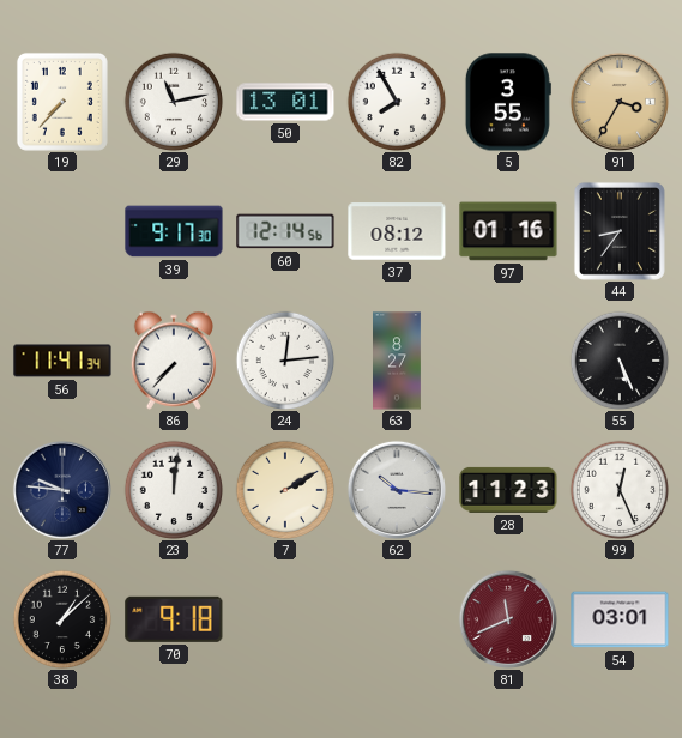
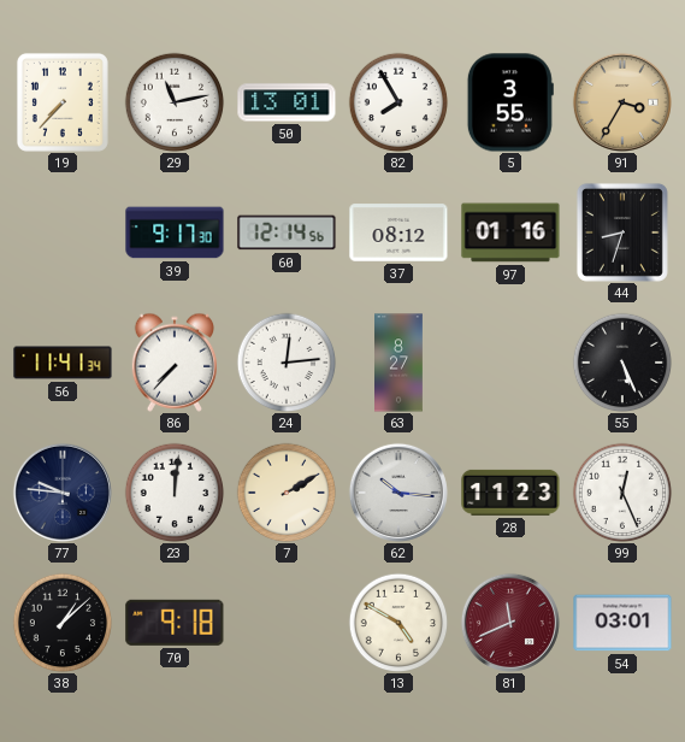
44: 8:36 -> 8:33 (622, 232)
13: none -> 4:50 (398, 623)
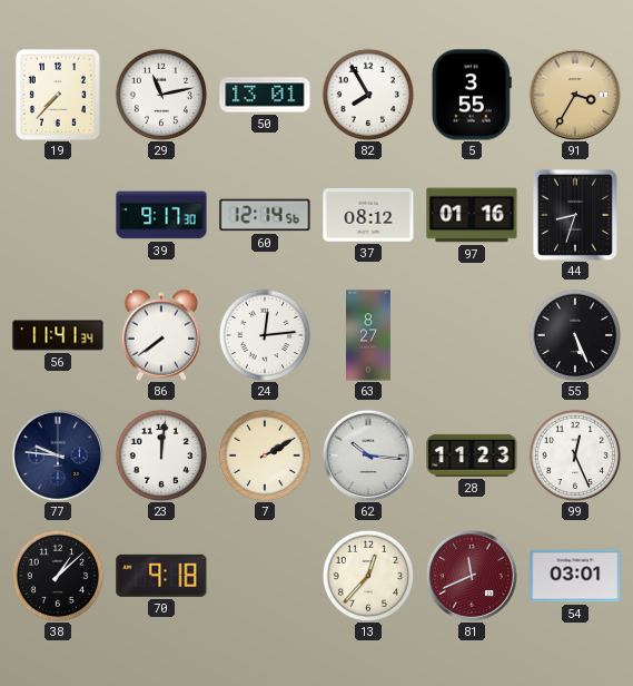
86: 7:37 -> 7:39 (160, 335)
13: 4:50 -> 12:37 (368, 576)
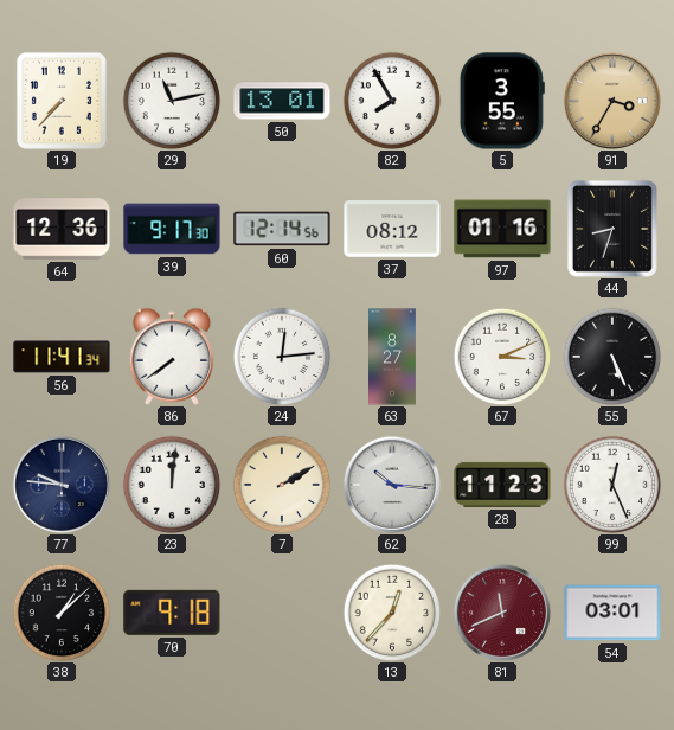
64: none -> 12:36 (62, 229)
67: none -> 3:11 (502, 357)
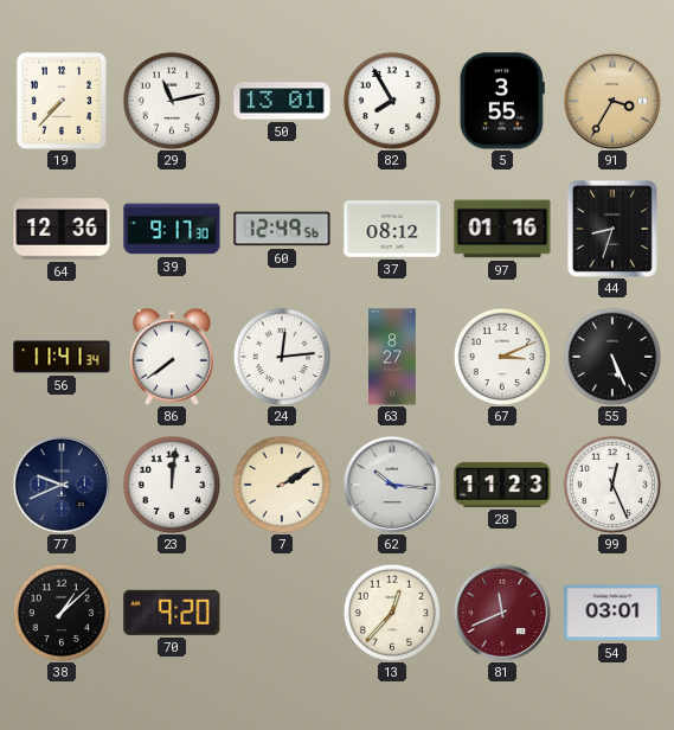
60: 12:14 -> 12:49 (282, 229)
77: 9:46 -> 9:41 (62, 485)
70: 9:18 -> 9:20 (172, 613)
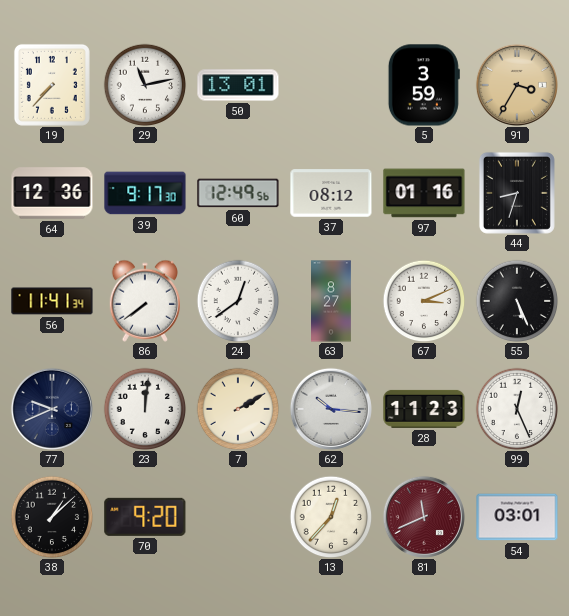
82: 7:55 -> none (392, 101)
5: 3:55 -> 3:59 (424, 85)
24: 12:14 -> 12:39 (238, 301)
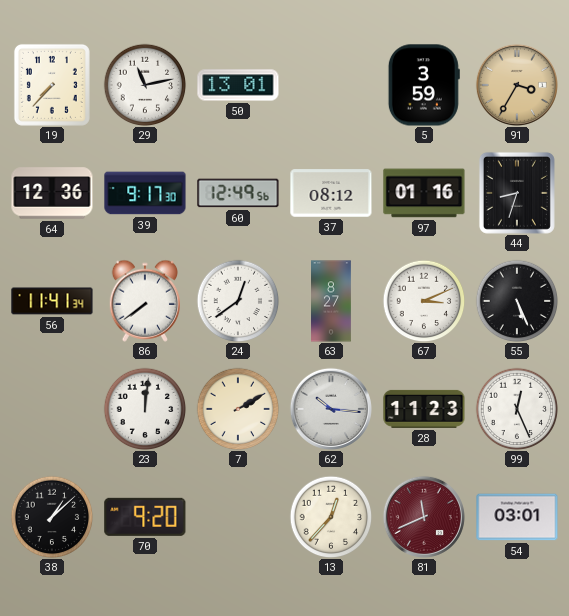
77: 9:41 -> none (52, 409)
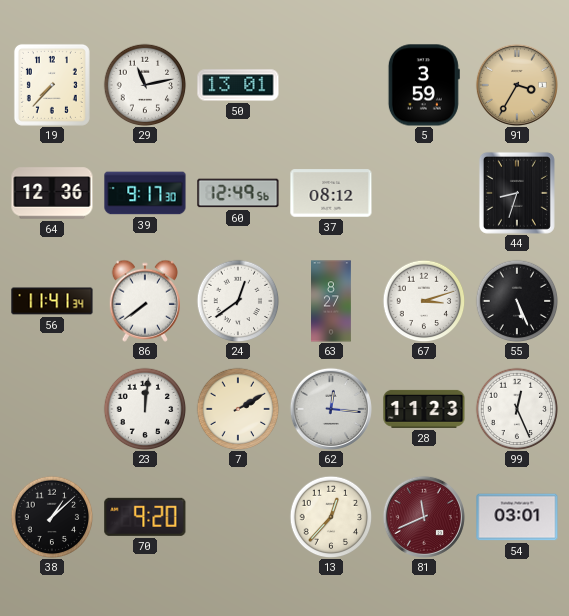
97: 01:16 -> none (424, 193)
67: 3:11 -> 3:12 (424, 301)
62: 10:16 -> 12:16 (331, 409)
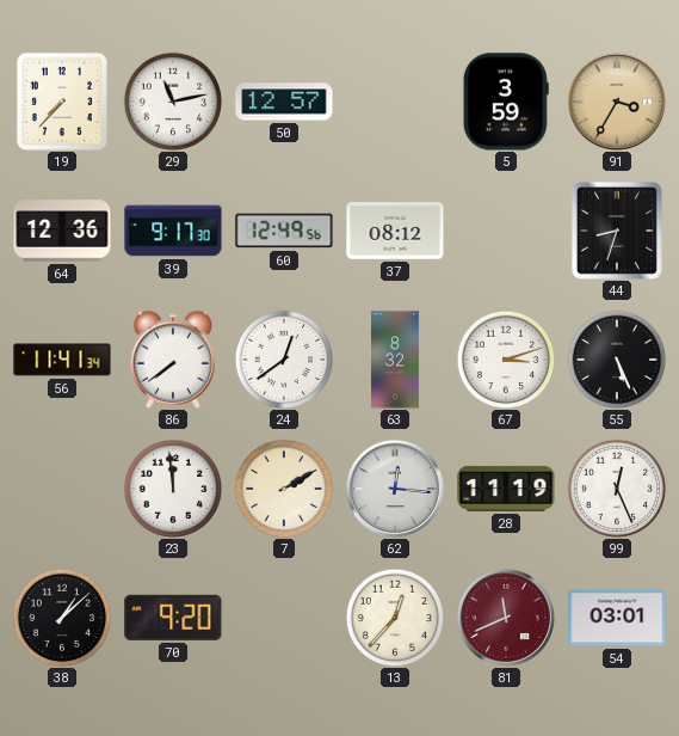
50: 13:01 -> 12:57 (284, 102)
63: 8:27 -> 8:32 (396, 360)
23: 12:01 -> 11:59 (173, 489)
28: 11:23 -> 11:19 (506, 489)
